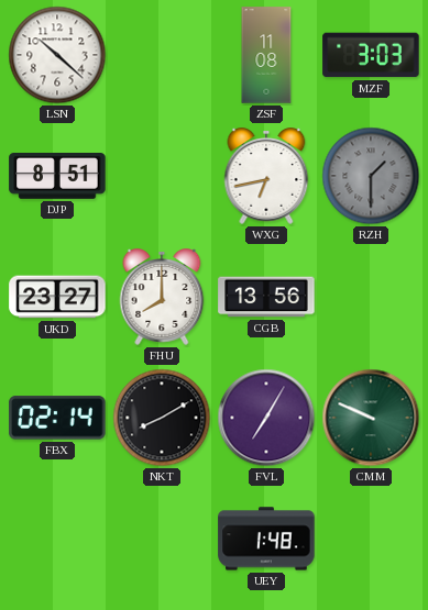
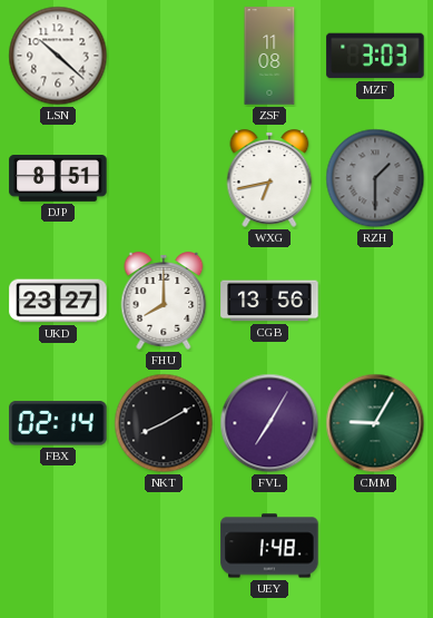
CMM: 9:49 -> 9:05 (375, 423)
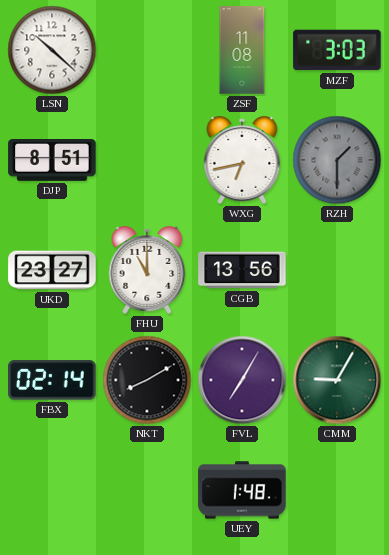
FHU: 8:00 -> 11:00 (147, 270)
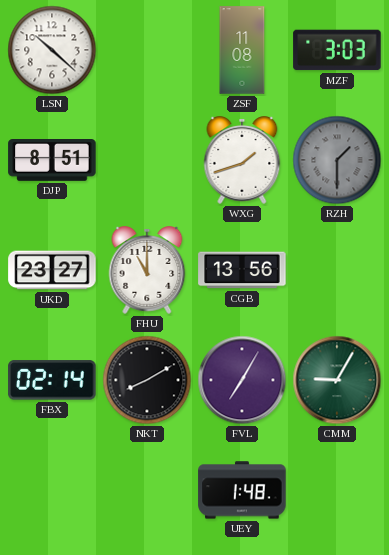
WXG: 6:43 -> 1:42 (242, 160)
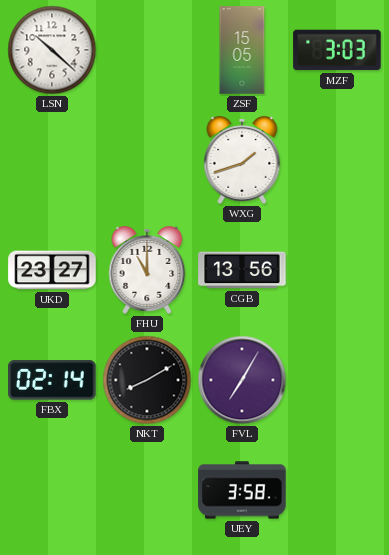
ZSF: 11:08 -> 15:05 (242, 50)
DJP: 8:51 -> none (52, 161)
RZH: 1:30 -> none (337, 160)
CMM: 9:05 -> none (337, 380)
UEY: 1:48 -> 3:58 (242, 490)
